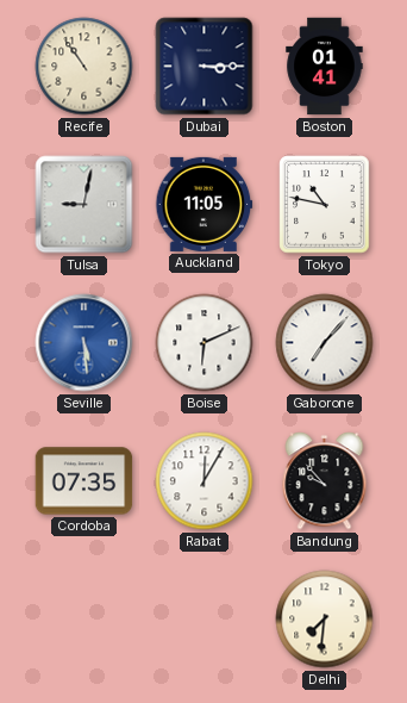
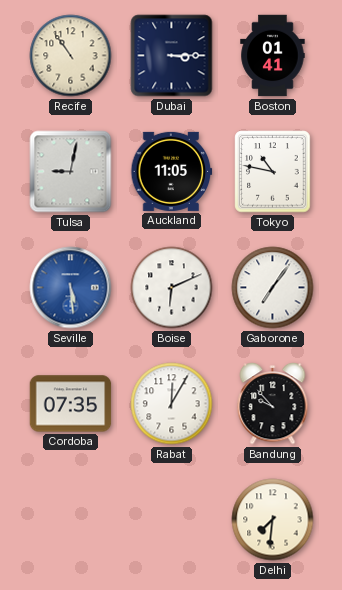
Gaborone: 7:07 -> 7:06 (273, 288)
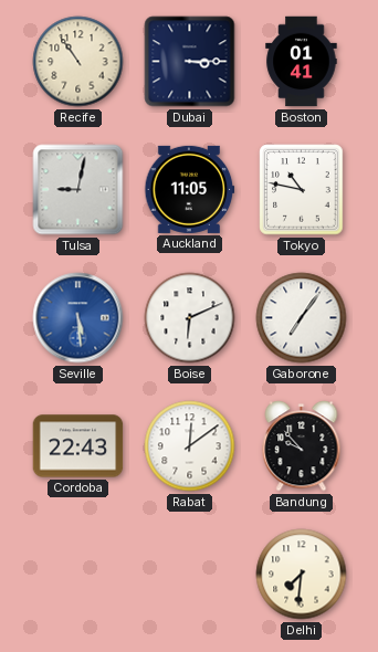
Cordoba: 07:35 -> 22:43 (78, 446)
Rabat: 12:05 -> 12:09 (190, 446)
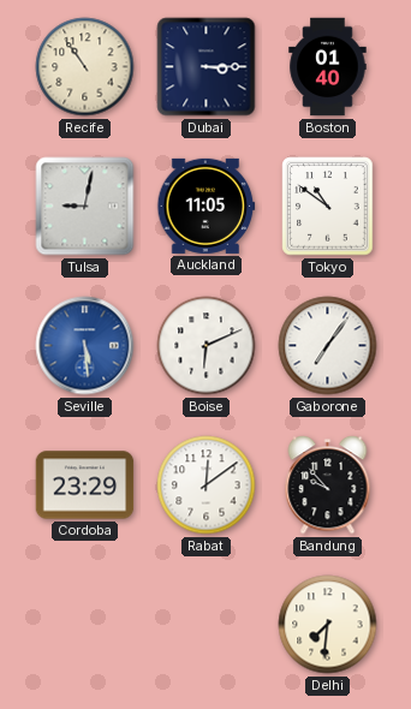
Boston: 01:41 -> 01:40 (328, 67)
Tokyo: 10:47 -> 10:51 (328, 207)
Cordoba: 22:43 -> 23:29 (85, 485)
